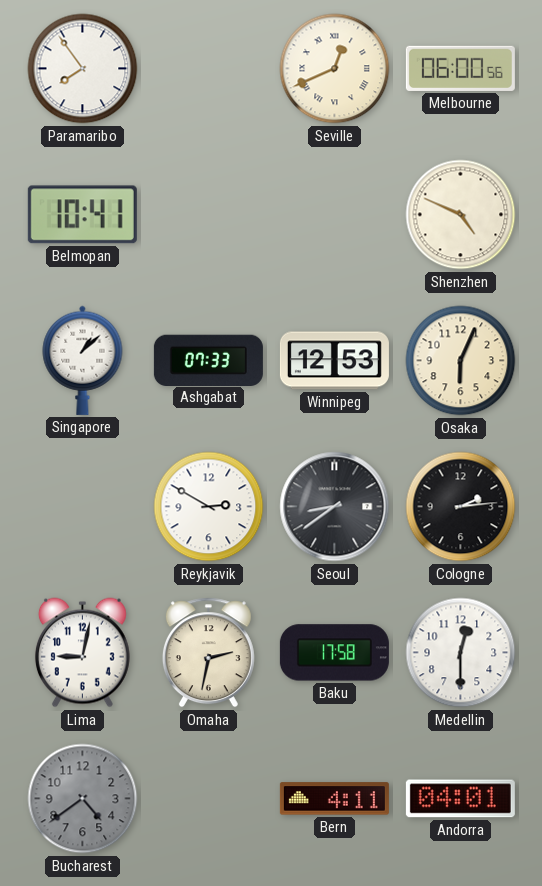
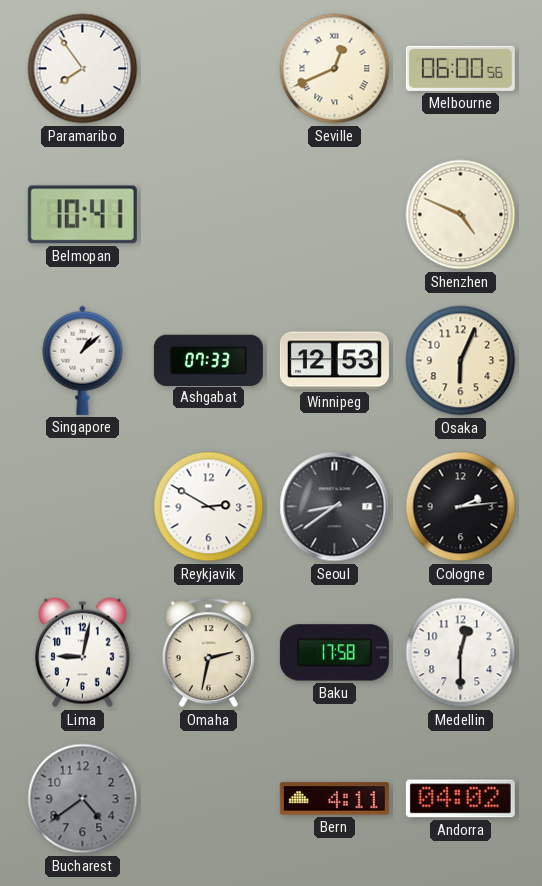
Andorra: 04:01 -> 04:02 (460, 799)
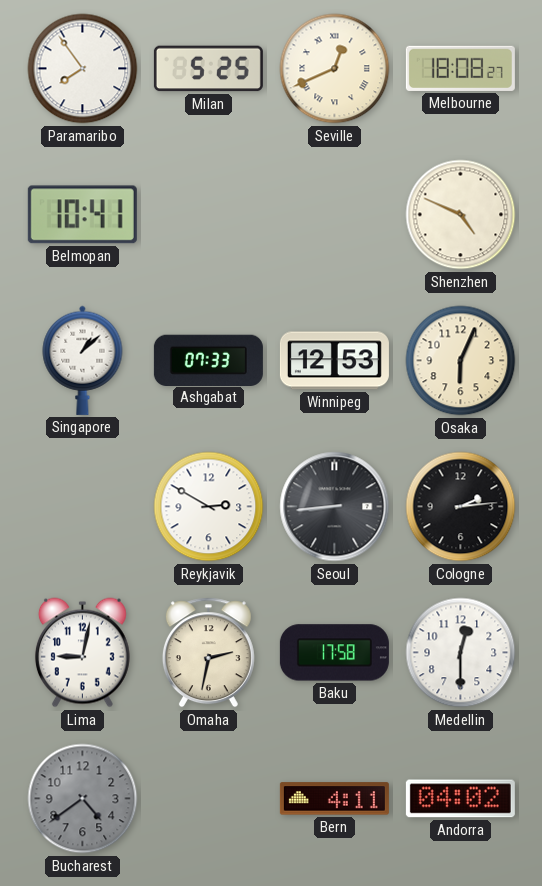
Milan: none -> 5:25 (208, 69)
Melbourne: 06:00 -> 18:08 (460, 68)
Seoul: 8:39 -> 8:44 (335, 507)
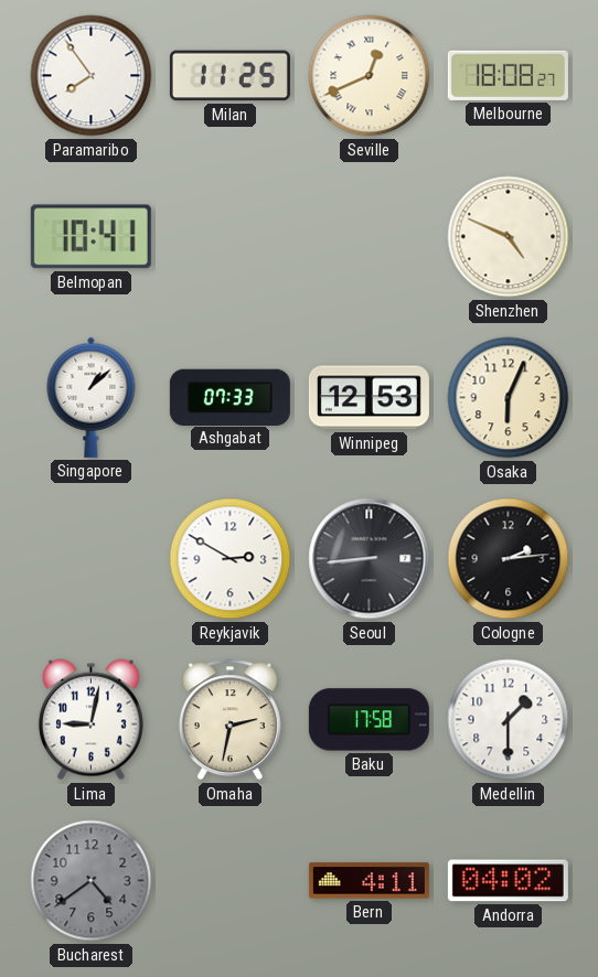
Milan: 5:25 -> 11:25 (229, 76)
Medellin: 12:30 -> 1:30 (509, 720)
